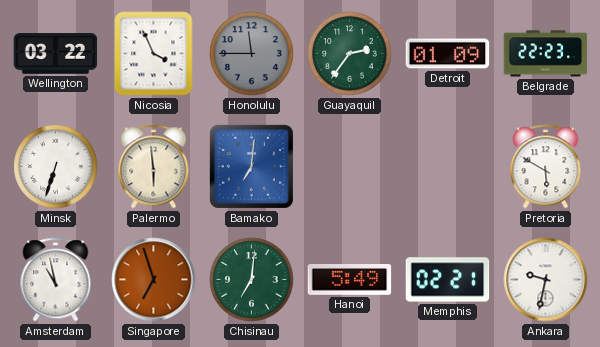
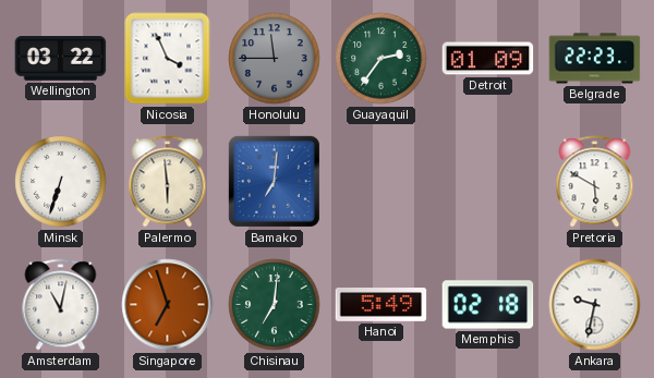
Amsterdam: 10:58 -> 11:02 (61, 305)
Memphis: 02:21 -> 02:18 (488, 305)
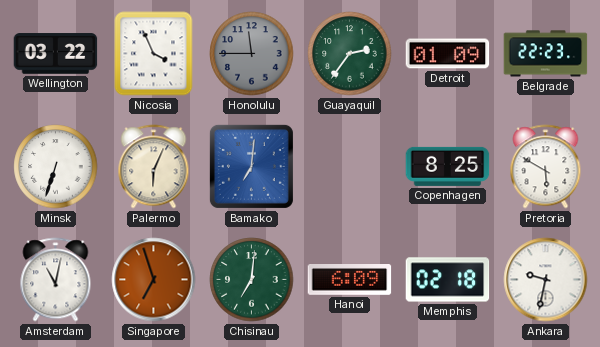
Palermo: 5:59 -> 6:04 (154, 167)
Copenhagen: none -> 8:25 (448, 166)
Hanoi: 5:49 -> 6:09 (350, 280)
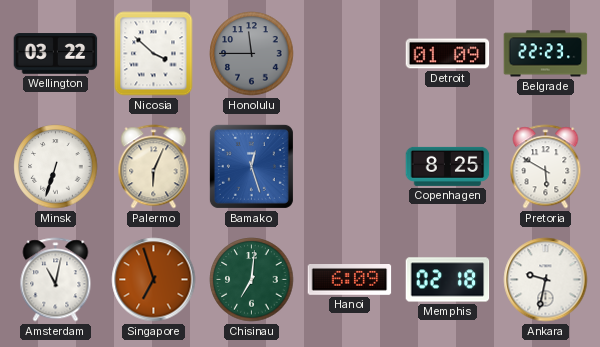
Nicosia: 3:56 -> 3:52 (154, 54)
Guayaquil: 2:36 -> none (350, 54)
Bamako: 7:01 -> 12:27 (251, 166)
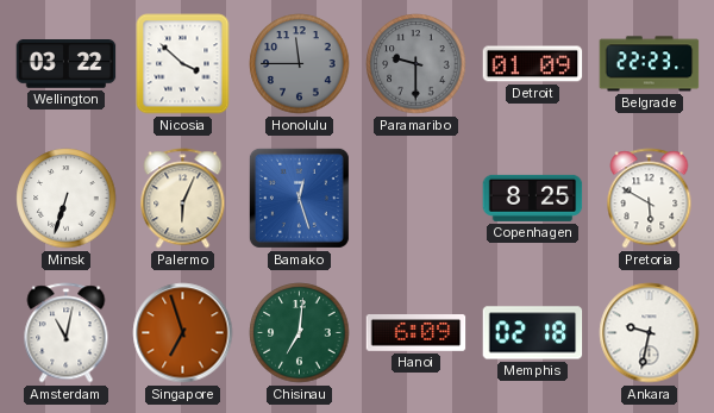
Paramaribo: none -> 9:30 (416, 64)
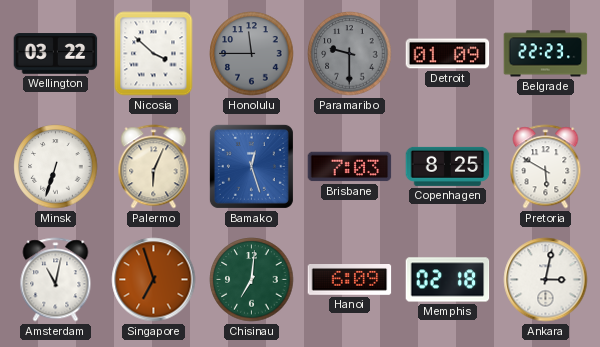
Brisbane: none -> 7:03 (350, 167)
Ankara: 9:32 -> 3:02 (546, 280)
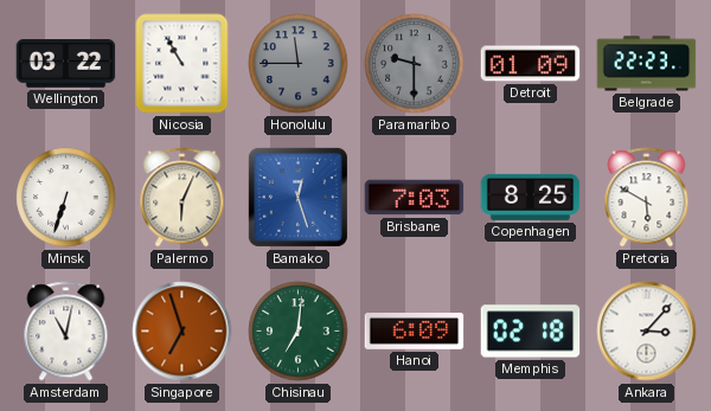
Nicosia: 3:52 -> 10:55 (182, 64)
Ankara: 3:02 -> 3:07 (647, 332)
